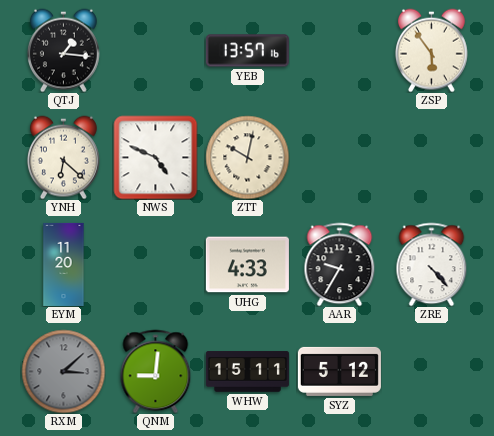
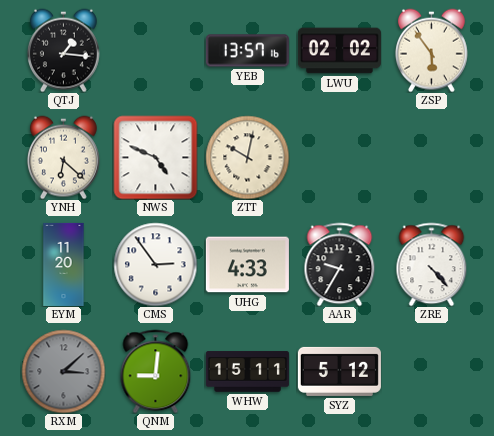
LWU: none -> 02:02 (339, 51)
CMS: none -> 2:54 (155, 264)
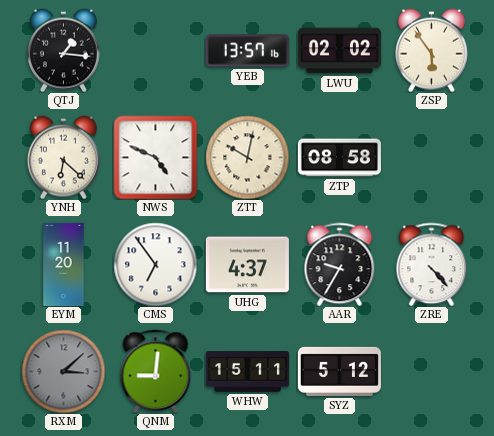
ZTP: none -> 08:58 (339, 158)
CMS: 2:54 -> 6:54 (155, 264)
UHG: 4:33 -> 4:37 (247, 265)
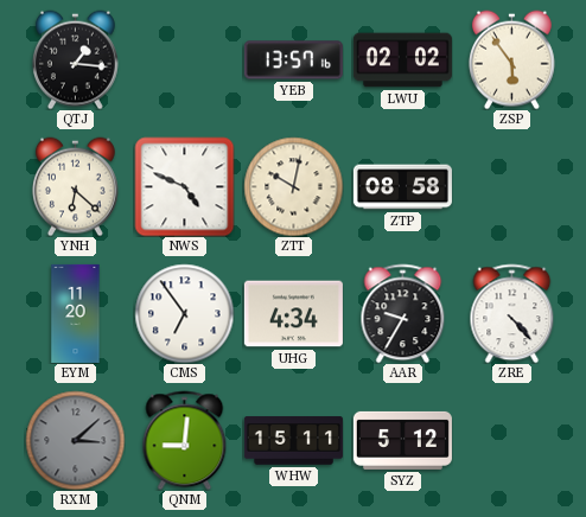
UHG: 4:37 -> 4:34 (293, 314)
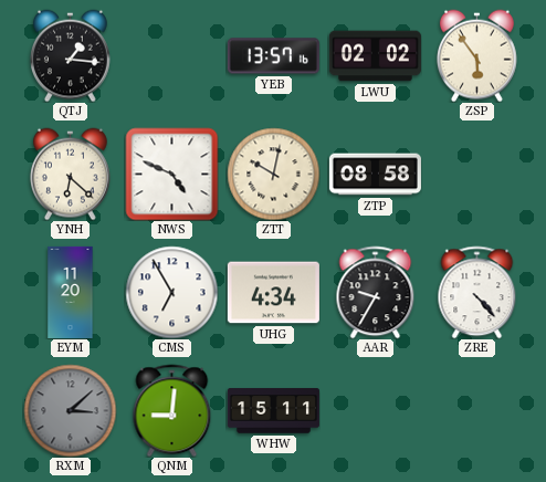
CMS: 6:54 -> 6:55 (171, 292)
SYZ: 5:12 -> none (402, 440)
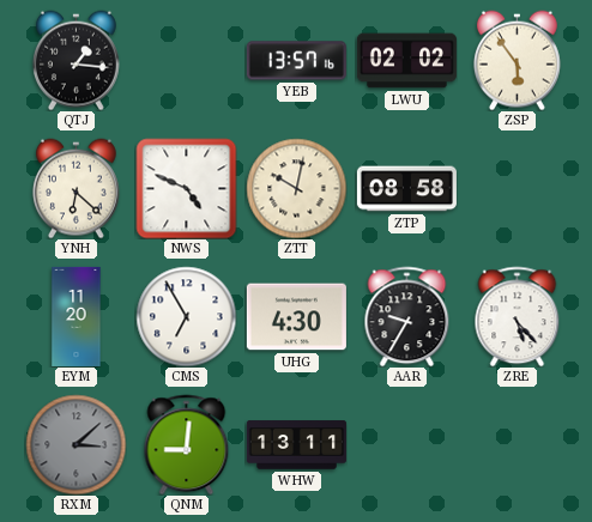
UHG: 4:34 -> 4:30 (296, 317)
ZRE: 4:23 -> 5:23 (518, 316)
WHW: 15:11 -> 13:11 (296, 445)
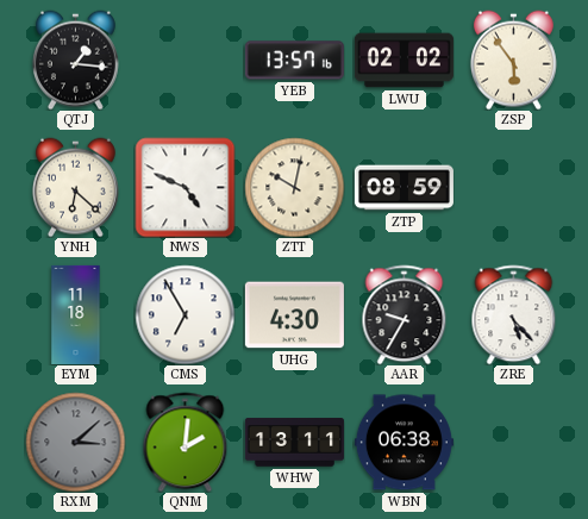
ZTP: 08:58 -> 08:59 (404, 188)
EYM: 11:20 -> 11:18 (76, 314)
QNM: 9:01 -> 2:01 (186, 442)
WBN: none -> 06:38 (404, 443)
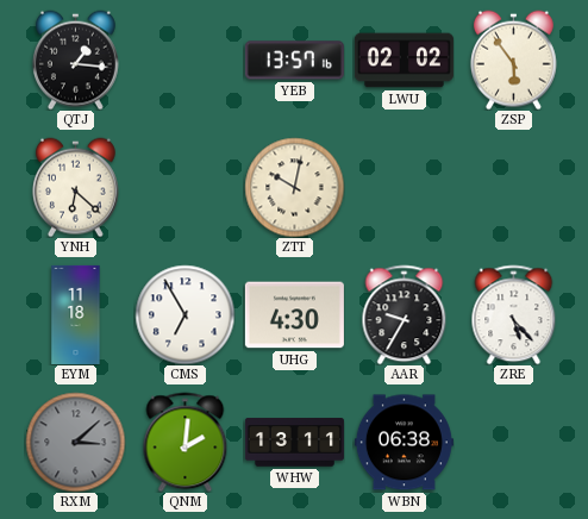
NWS: 4:49 -> none (184, 187)
ZTP: 08:59 -> none (404, 188)
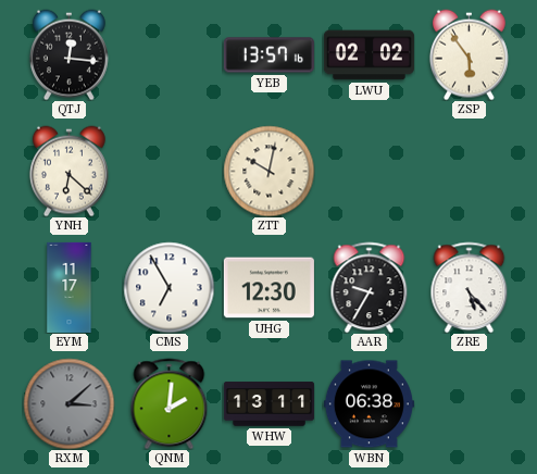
QTJ: 1:16 -> 12:16 (68, 54)
EYM: 11:18 -> 11:17 (70, 287)
UHG: 4:30 -> 12:30 (268, 288)
